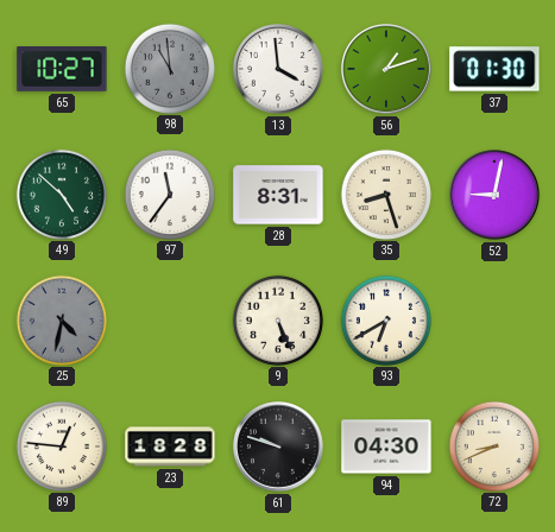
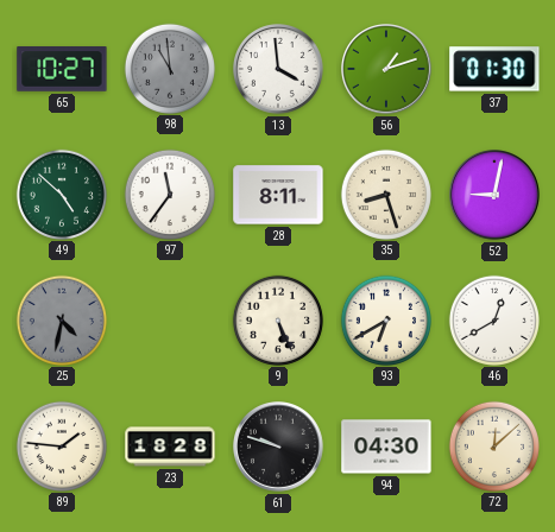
28: 8:31 -> 8:11 (278, 195)
46: none -> 12:40 (493, 319)
89: 12:46 -> 1:46 (61, 445)
72: 8:41 -> 12:08 (493, 445)
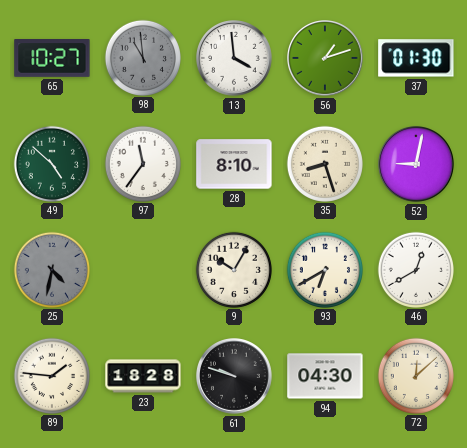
28: 8:11 -> 8:10 (234, 164)
9: 5:26 -> 10:05 (233, 269)
